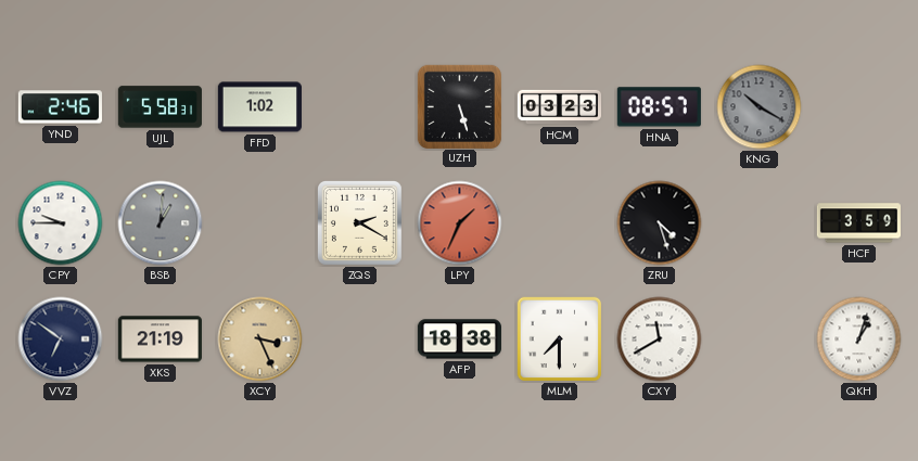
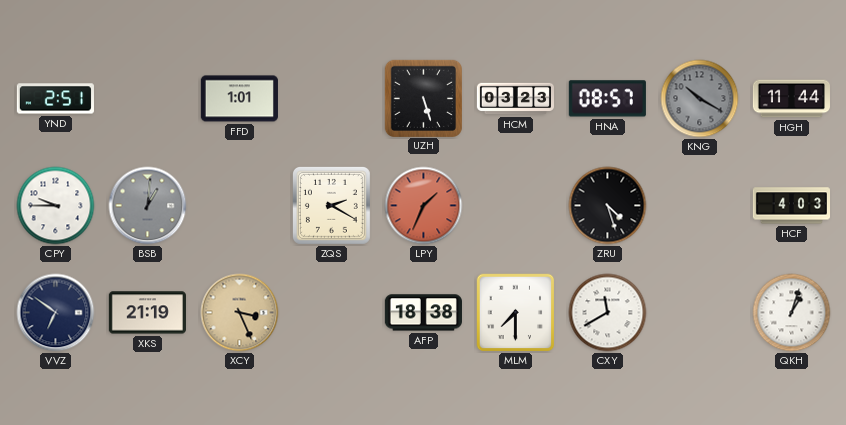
YND: 2:46 -> 2:51 (55, 99)
UJL: 5:58 -> none (160, 107)
FFD: 1:02 -> 1:01 (239, 99)
HGH: none -> 11:44 (791, 99)
HCF: 3:59 -> 4:03 (791, 206)
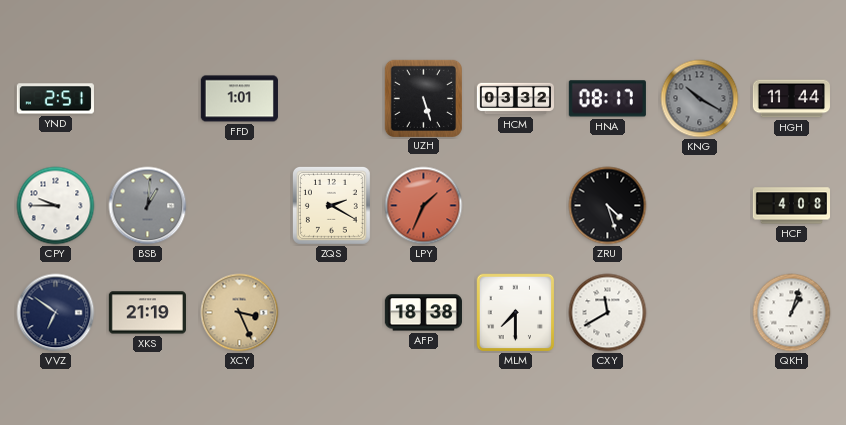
HCM: 03:23 -> 03:32 (515, 99)
HNA: 08:57 -> 08:17 (607, 99)
HCF: 4:03 -> 4:08 (791, 206)
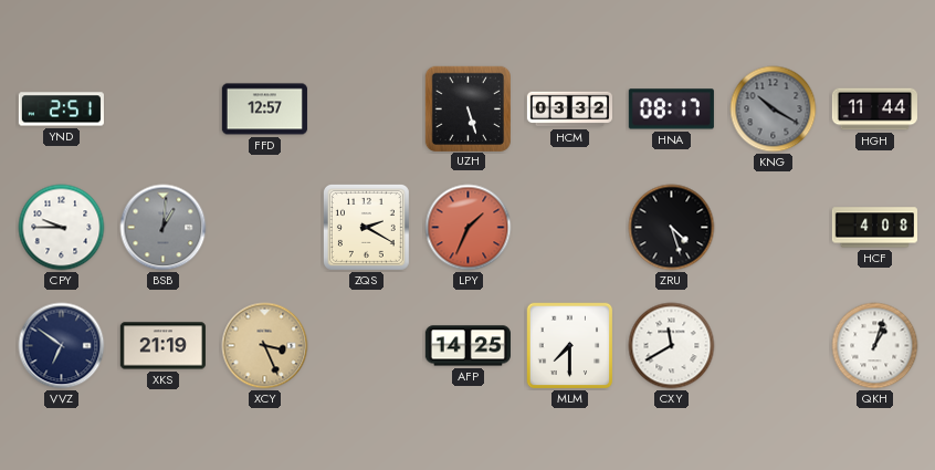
FFD: 1:01 -> 12:57 (264, 109)
AFP: 18:38 -> 14:25 (467, 346)
